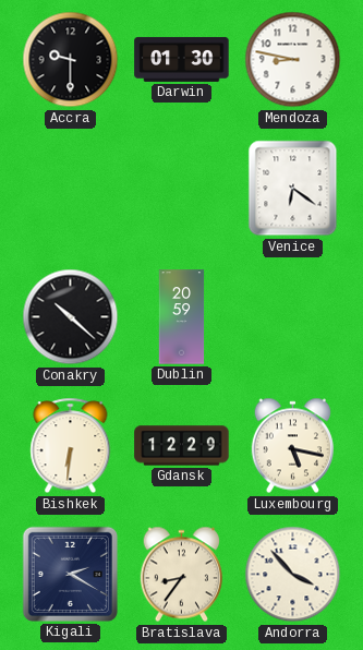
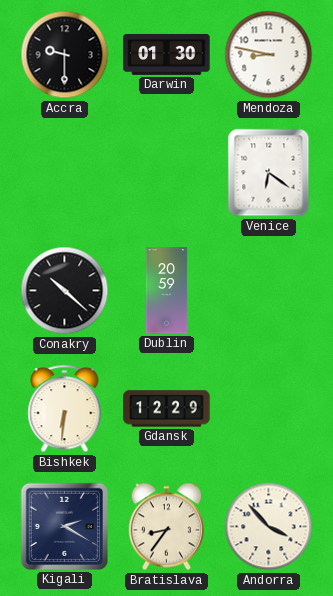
Luxembourg: 5:17 -> none (292, 446)
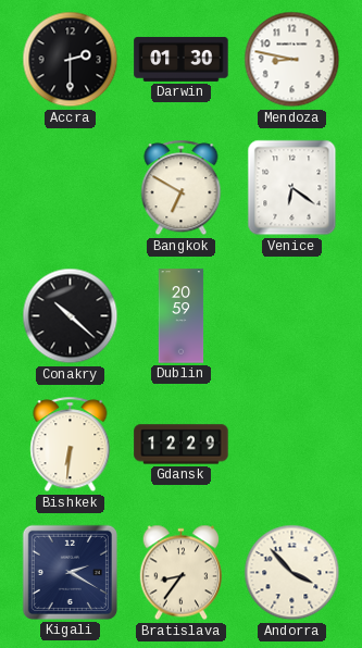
Accra: 9:30 -> 2:30 (71, 60)
Bangkok: none -> 6:50 (182, 188)
